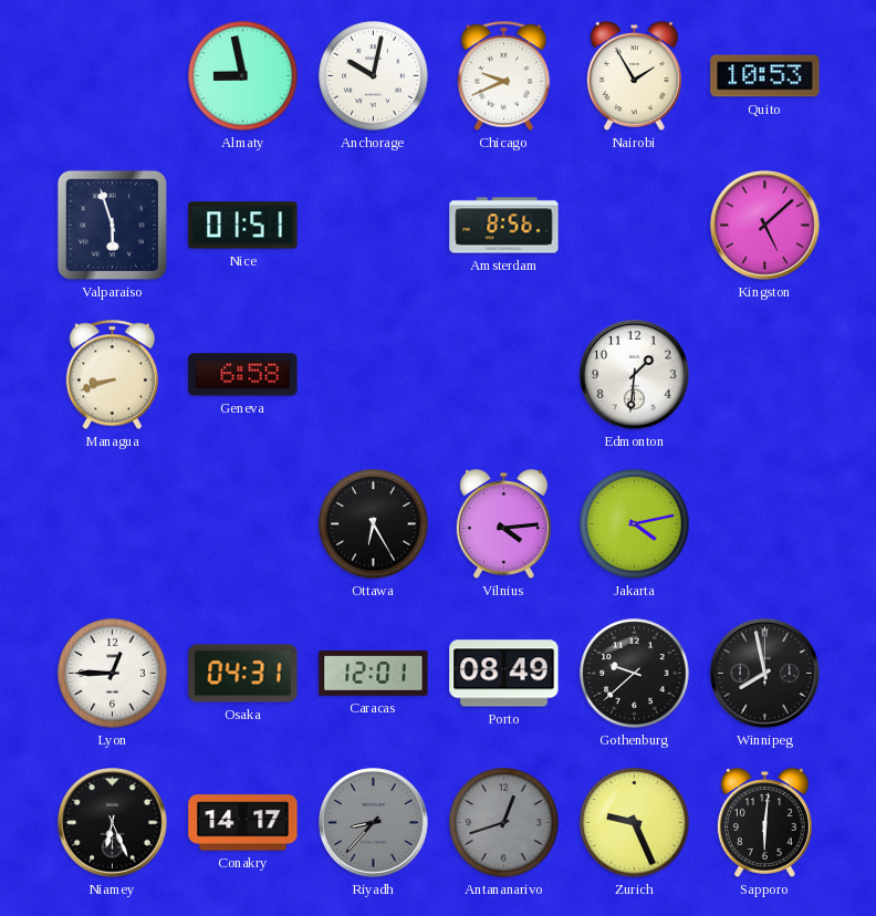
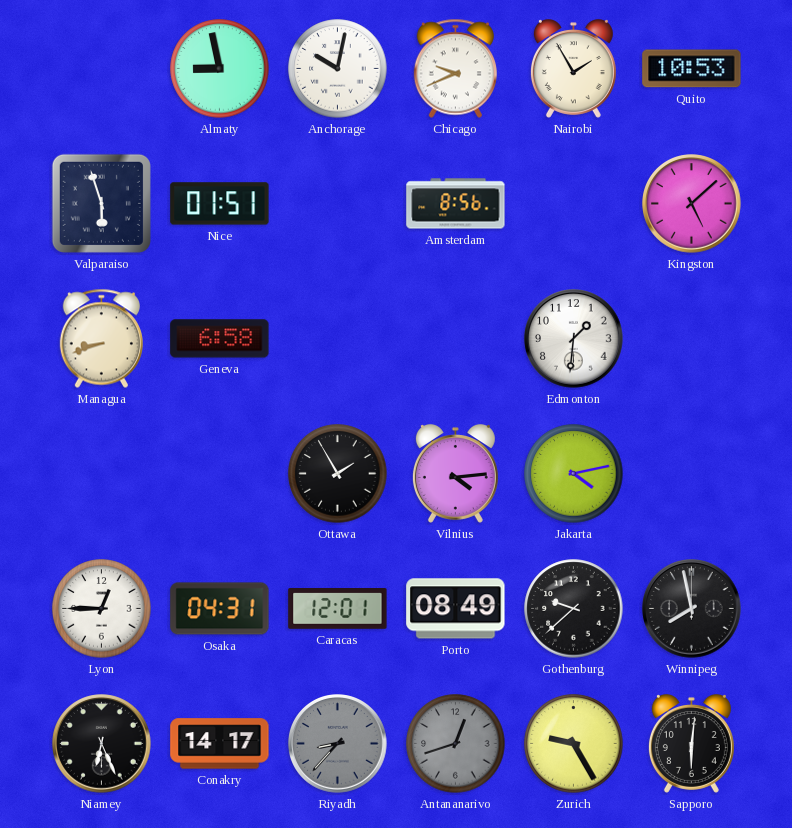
Ottawa: 6:25 -> 1:55 (338, 474)
Zurich: 9:26 -> 9:25 (574, 744)
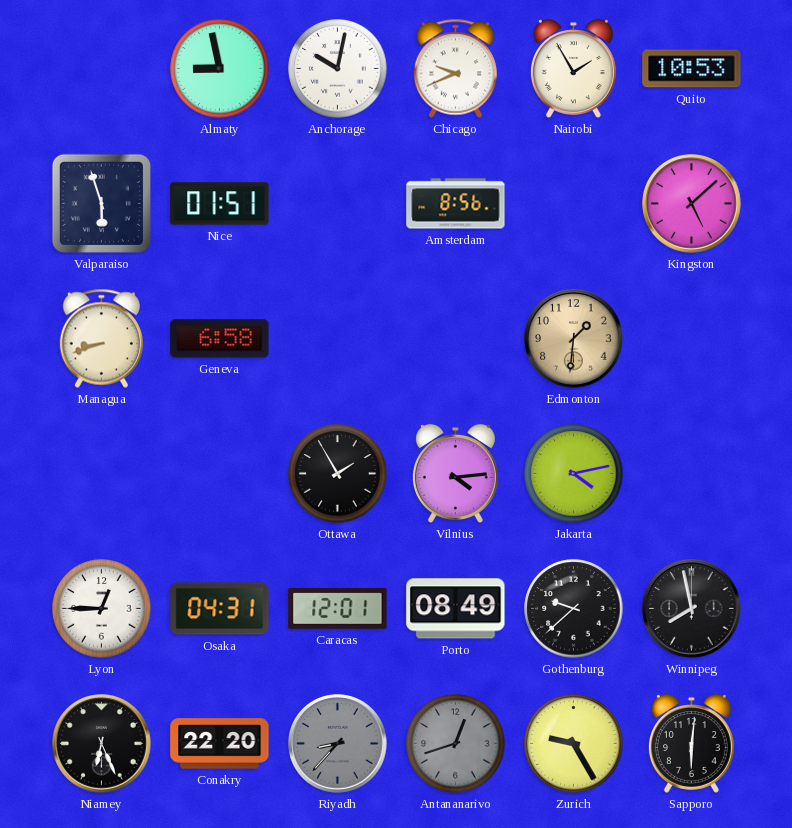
Edmonton dial: white -> champagne (574, 339)
Conakry: 14:17 -> 22:20 (220, 744)
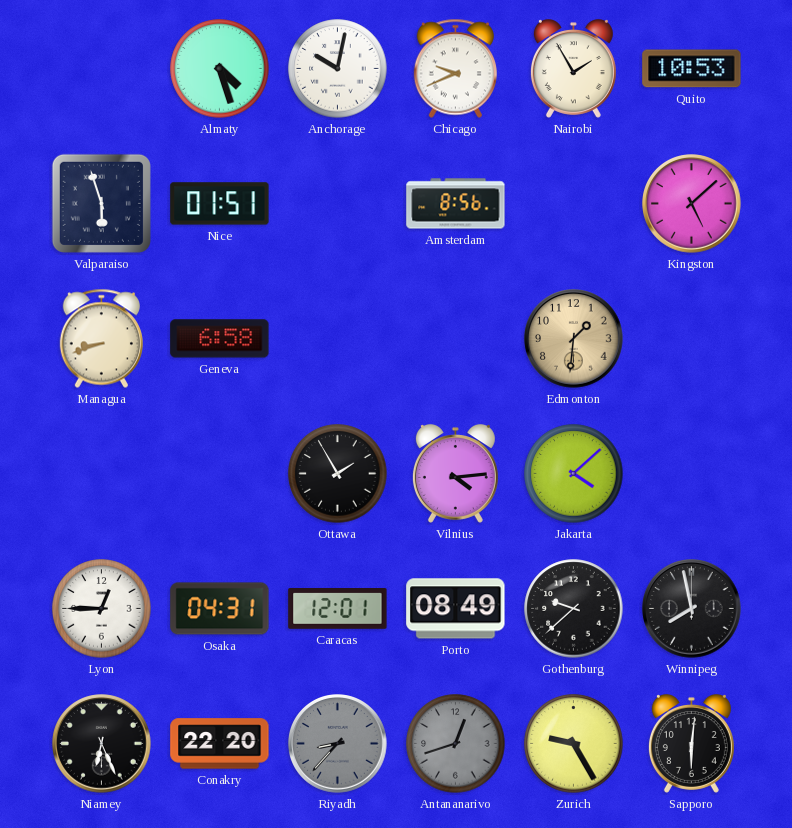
Almaty: 8:58 -> 4:27 (220, 69)
Jakarta: 4:13 -> 4:08 (574, 474)
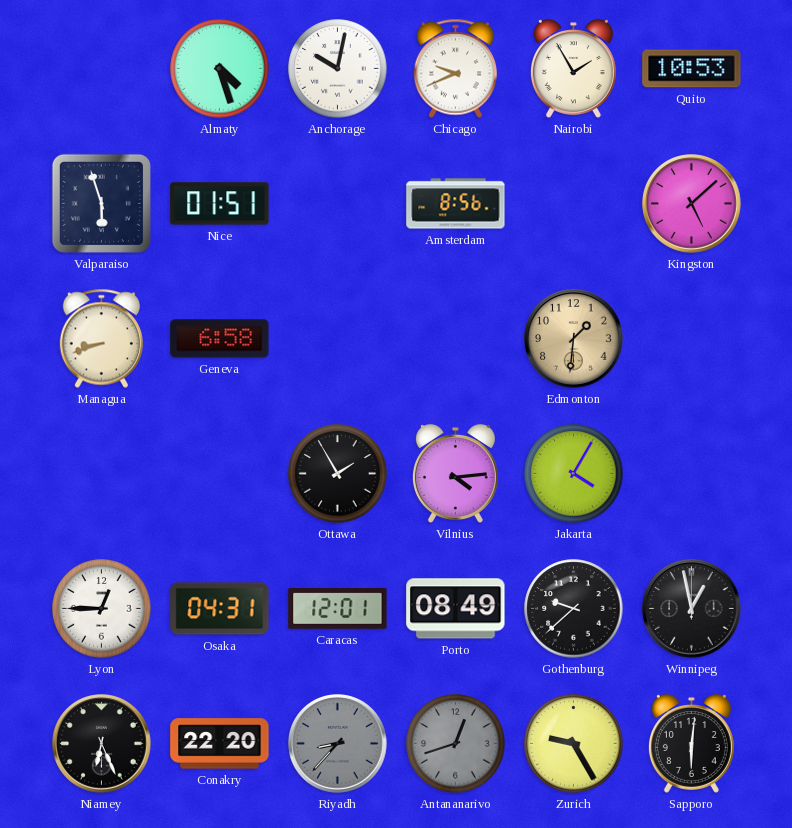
Jakarta: 4:08 -> 4:05 (574, 474)
Winnipeg: 7:58 -> 12:58 (692, 609)
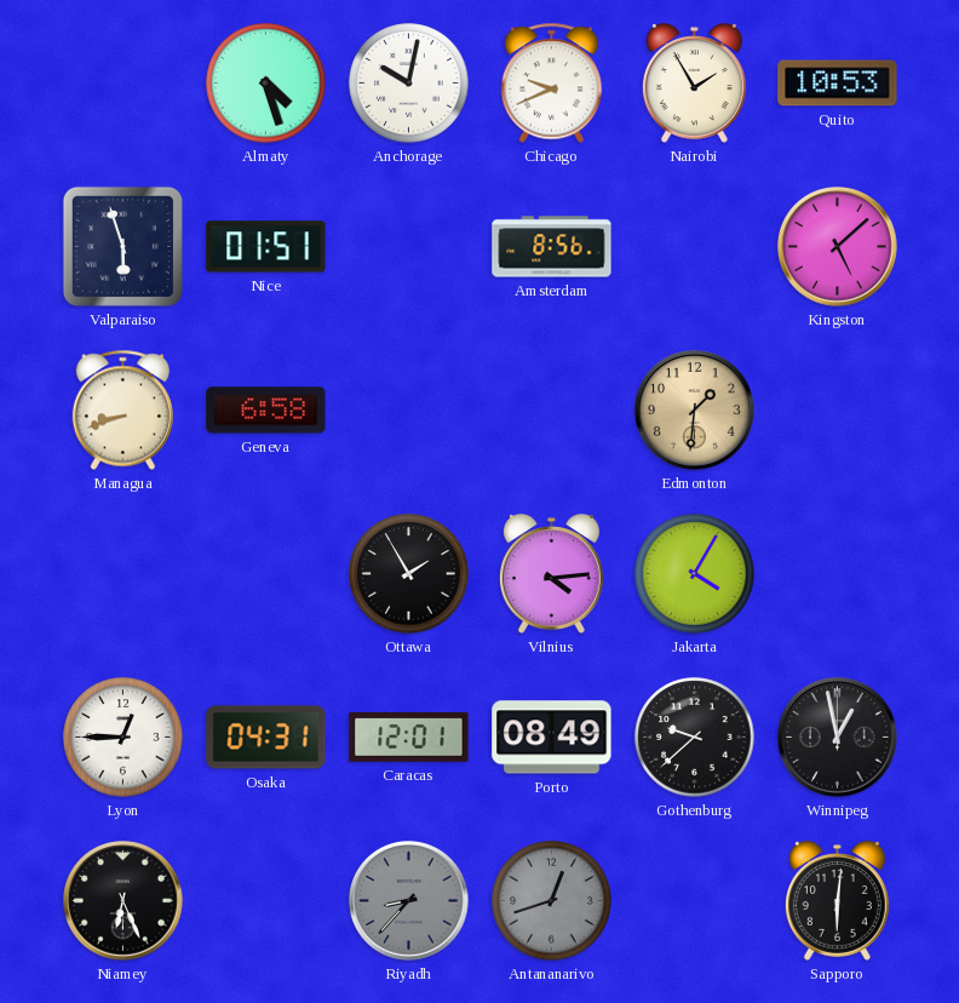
Conakry: 22:20 -> none (220, 744)
Zurich: 9:25 -> none (574, 744)
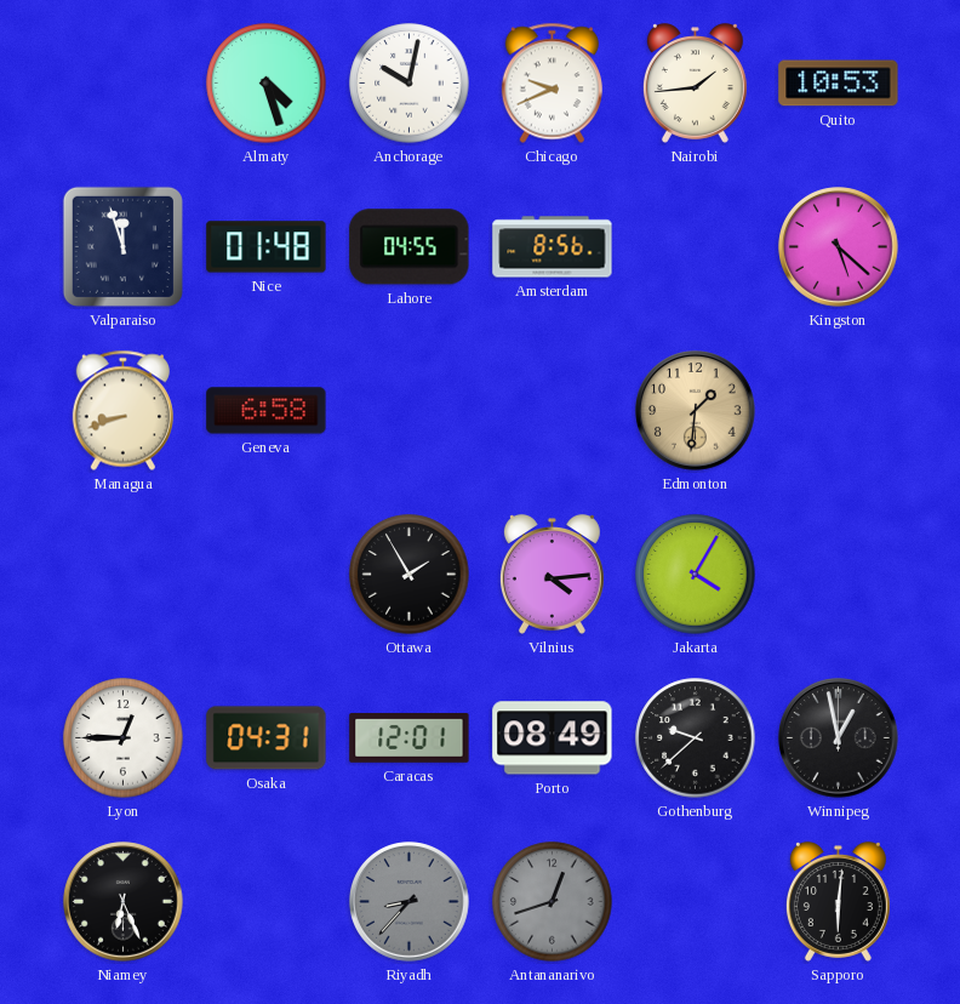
Nairobi: 1:55 -> 1:44 (695, 84)
Valparaiso: 5:57 -> 11:57 (122, 246)
Nice: 01:51 -> 01:48 (267, 247)
Lahore: none -> 04:55 (410, 247)
Kingston: 5:08 -> 5:22 (839, 247)
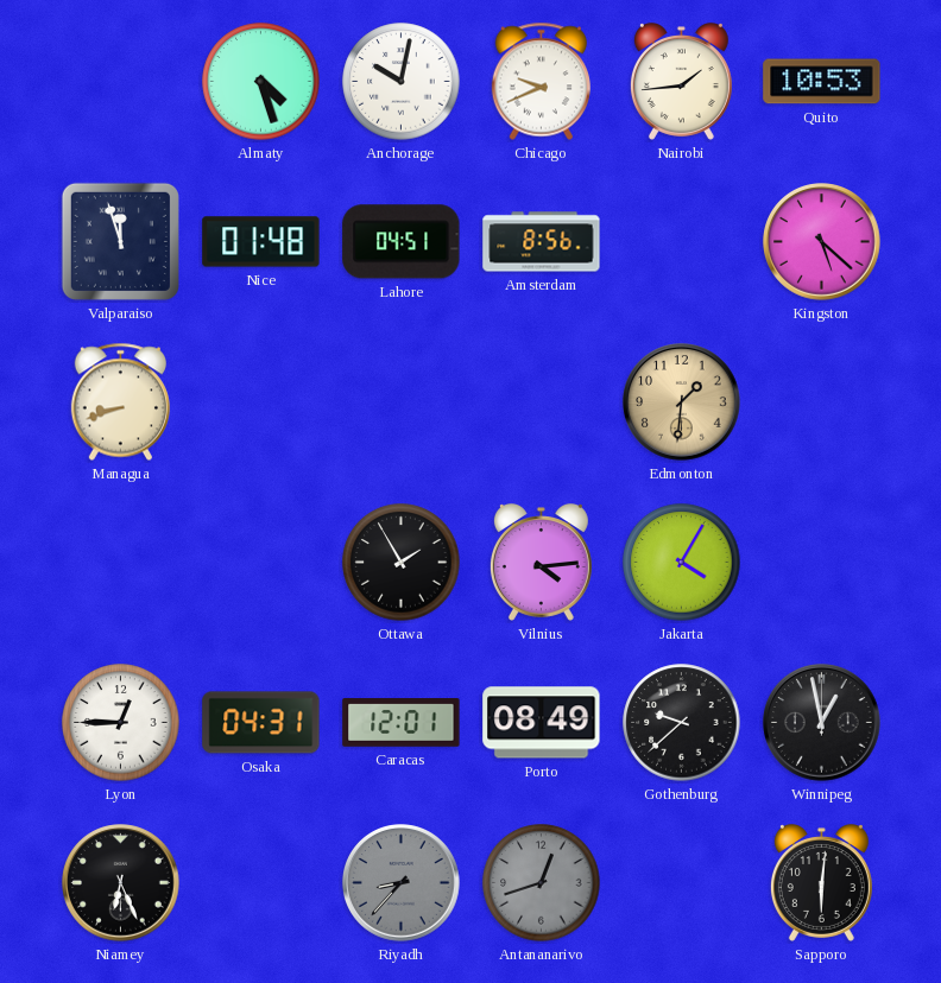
Lahore: 04:55 -> 04:51 (402, 242)
Geneva: 6:58 -> none (267, 411)
